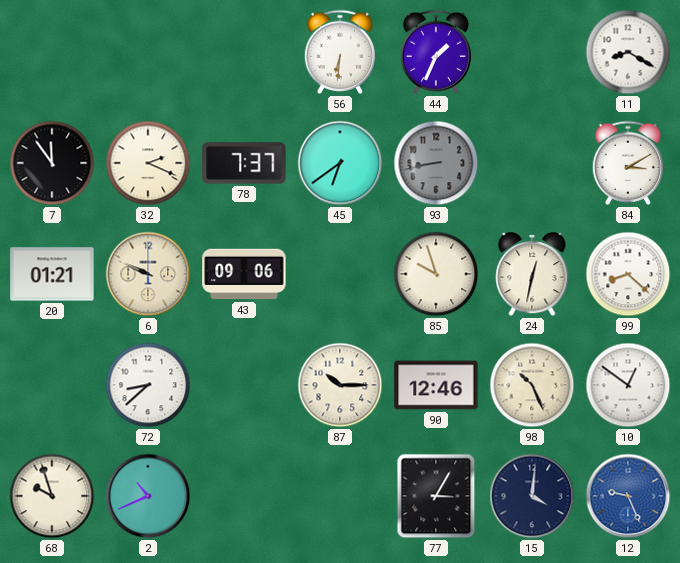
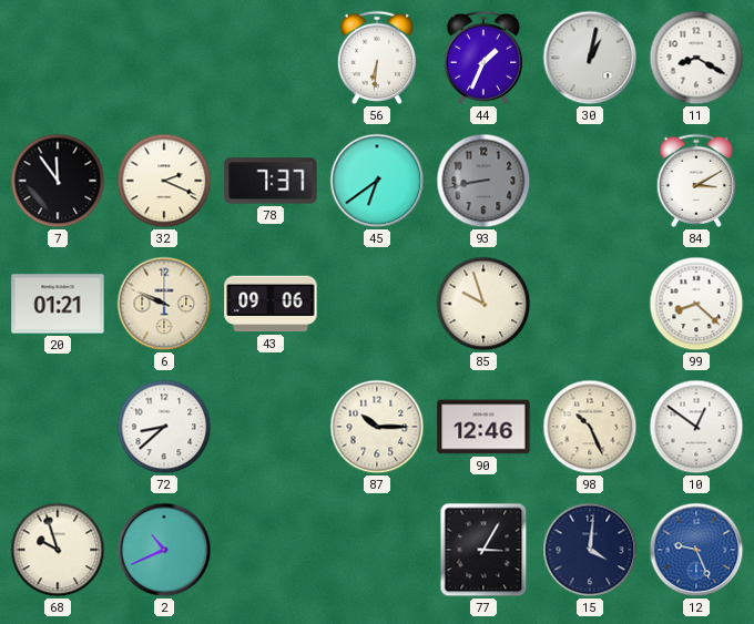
30: none -> 1:02 (590, 58)
24: 12:32 -> none (532, 274)
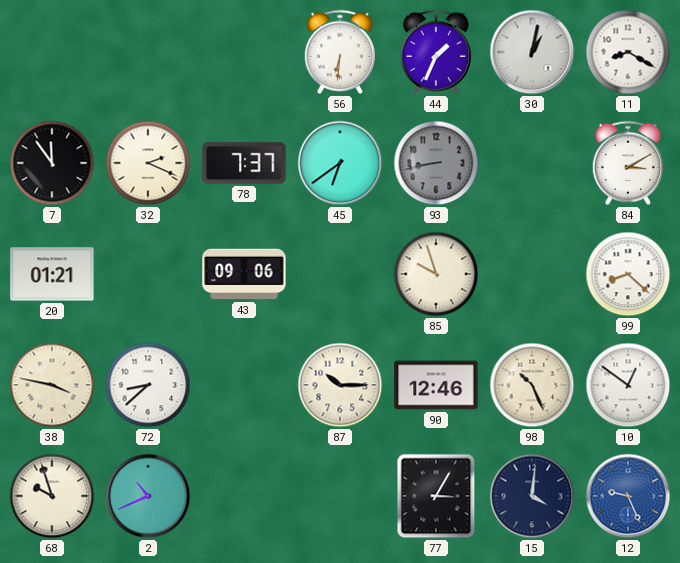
6: 9:49 -> none (164, 304)
38: none -> 3:47 (52, 385)
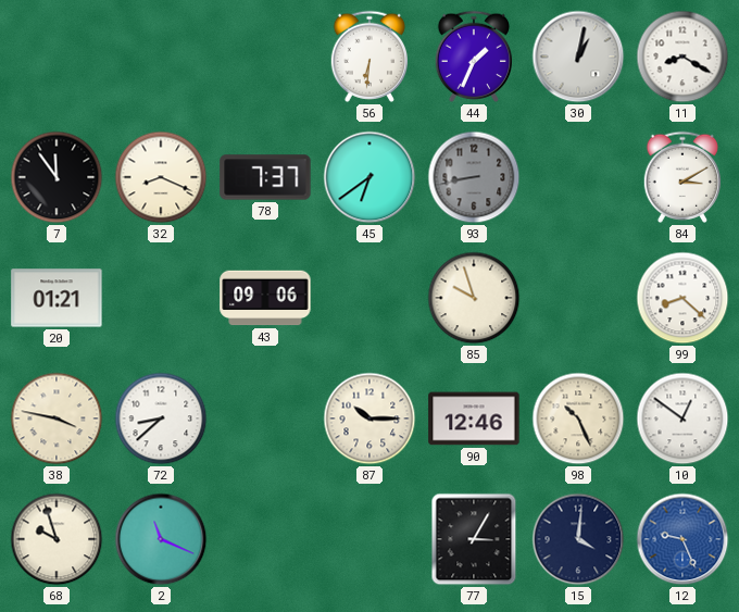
32: 2:19 -> 8:19 (161, 177)
2: 10:41 -> 11:19 (161, 539)
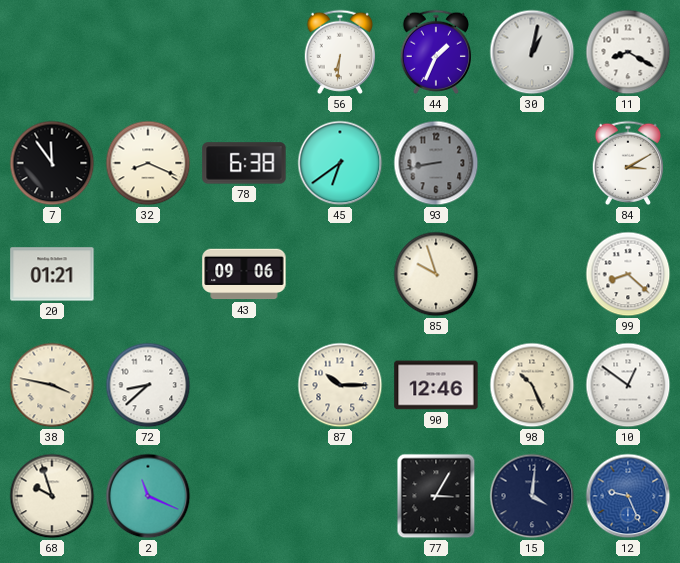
78: 7:37 -> 6:38 (244, 163)
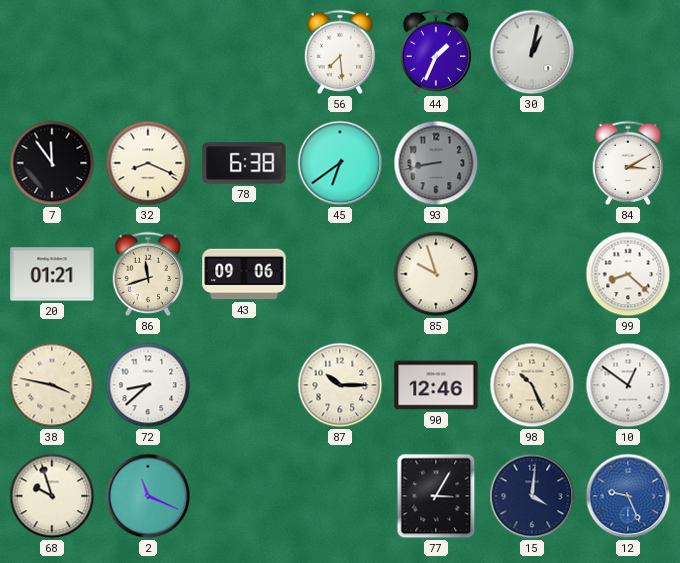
56: 6:31 -> 7:29 (339, 52)
11: 8:20 -> none (628, 52)
86: none -> 11:42 (147, 274)
